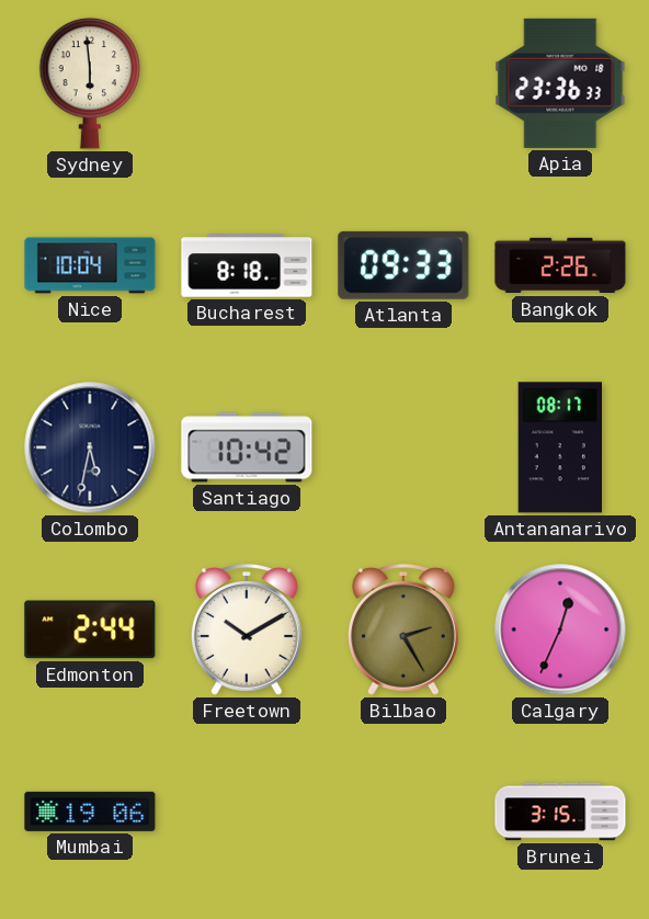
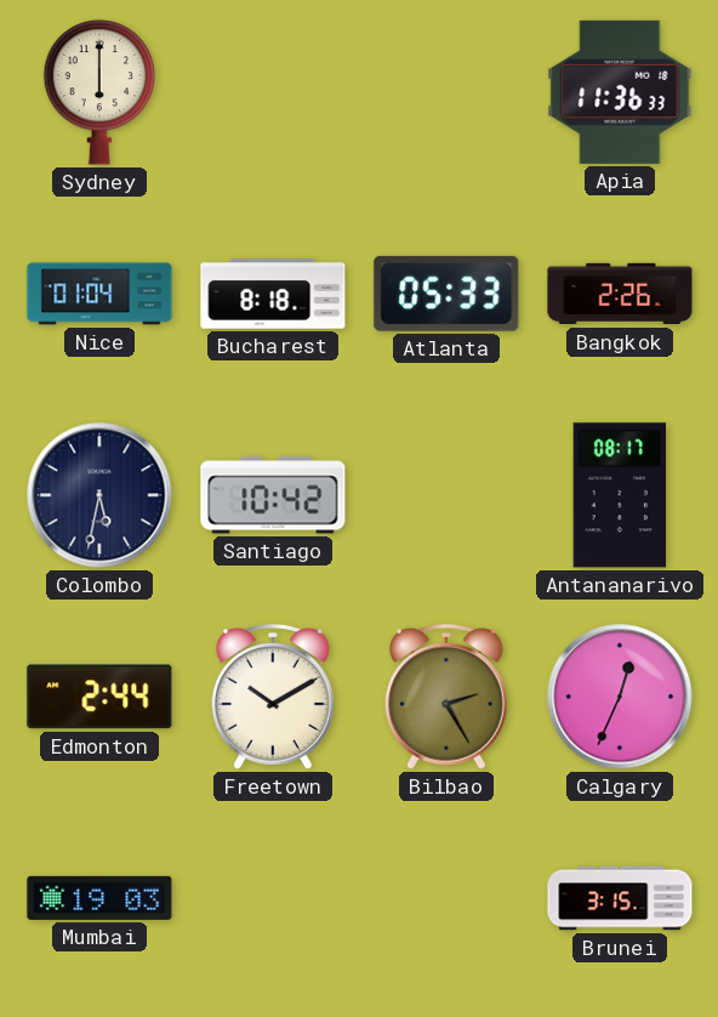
Sydney: 5:59 -> 6:00 (99, 92)
Apia: 23:36 -> 11:36 (620, 92)
Nice: 10:04 -> 01:04 (99, 294)
Atlanta: 09:33 -> 05:33 (446, 294)
Mumbai: 19:06 -> 19:03 (99, 898)
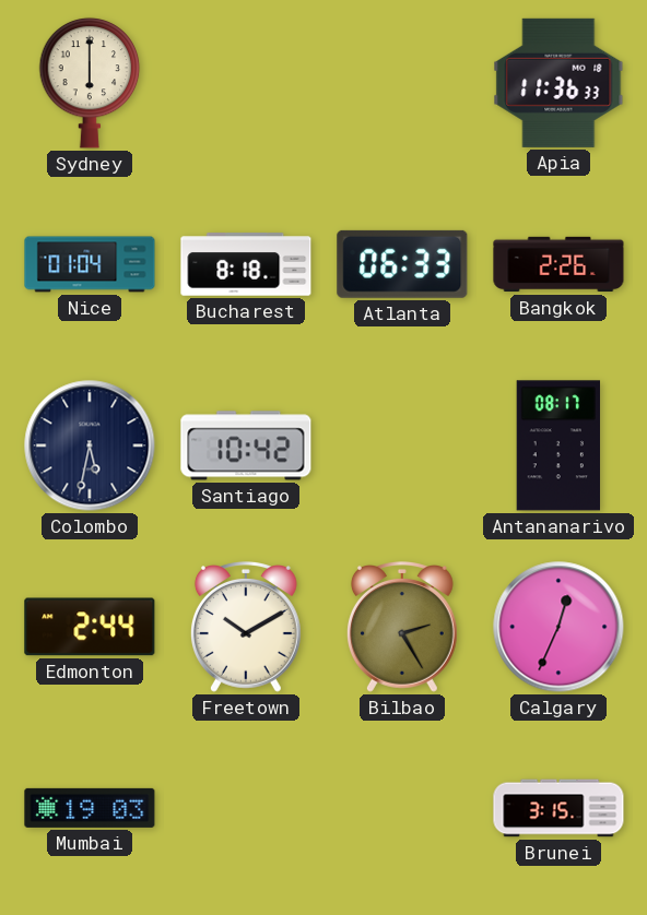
Atlanta: 05:33 -> 06:33 (402, 264)
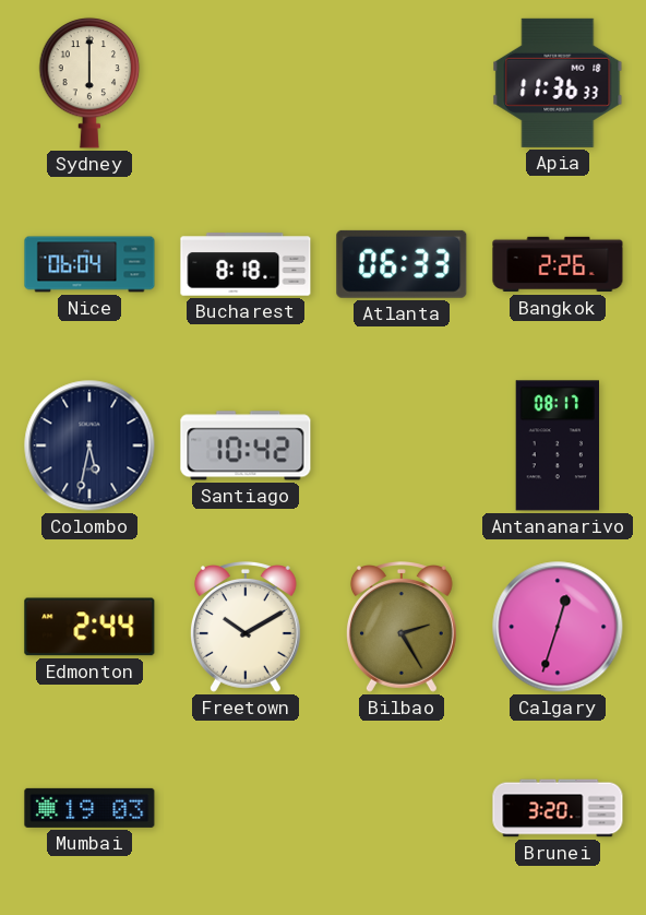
Nice: 01:04 -> 06:04 (89, 264)
Calgary: 12:34 -> 12:33 (558, 627)
Brunei: 3:15 -> 3:20 (558, 808)
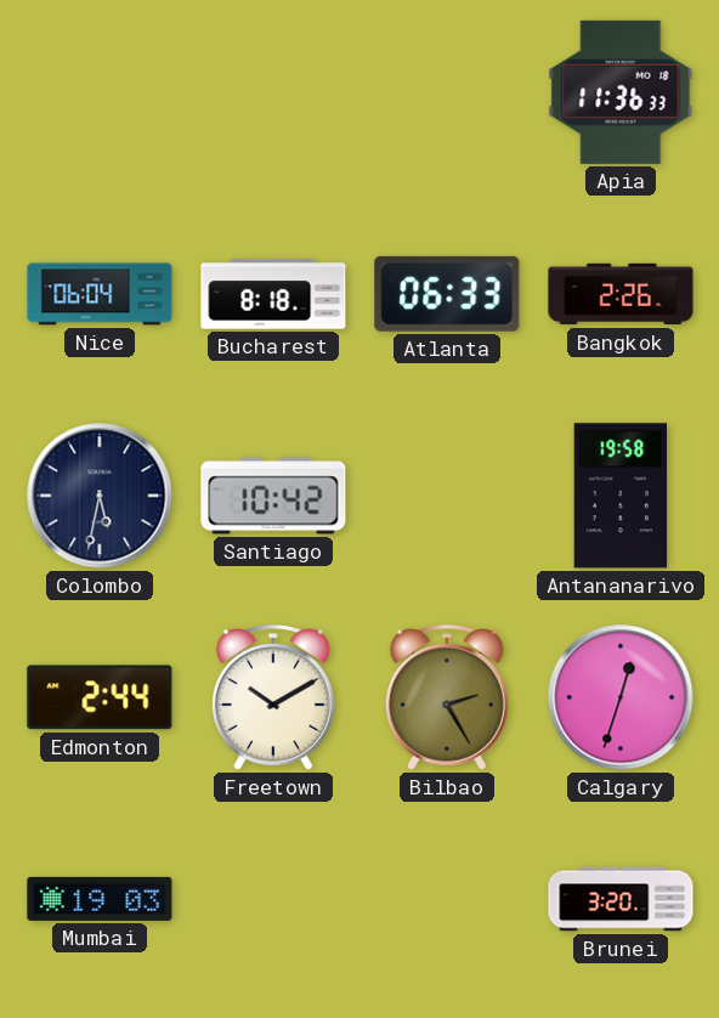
Sydney: 6:00 -> none (89, 83)
Antananarivo: 08:17 -> 19:58 (619, 496)
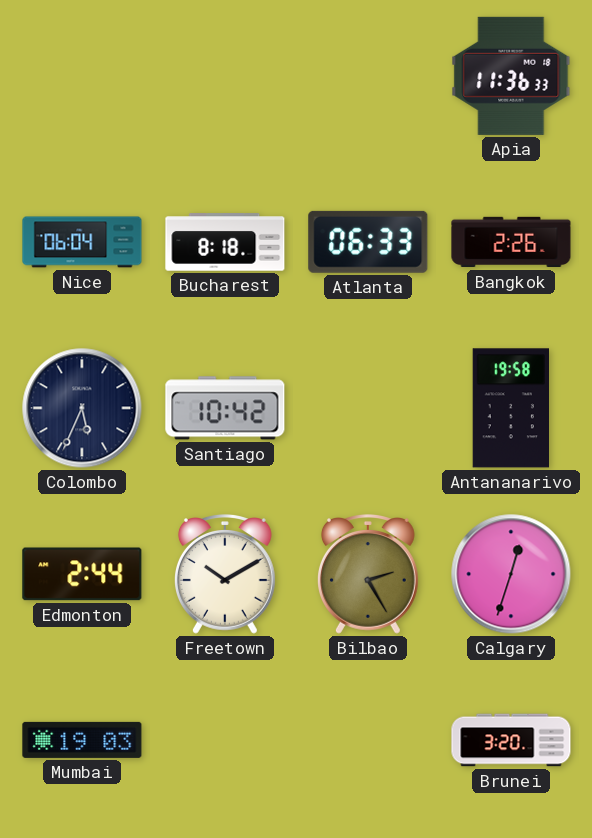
Colombo: 5:32 -> 5:34 (82, 408)
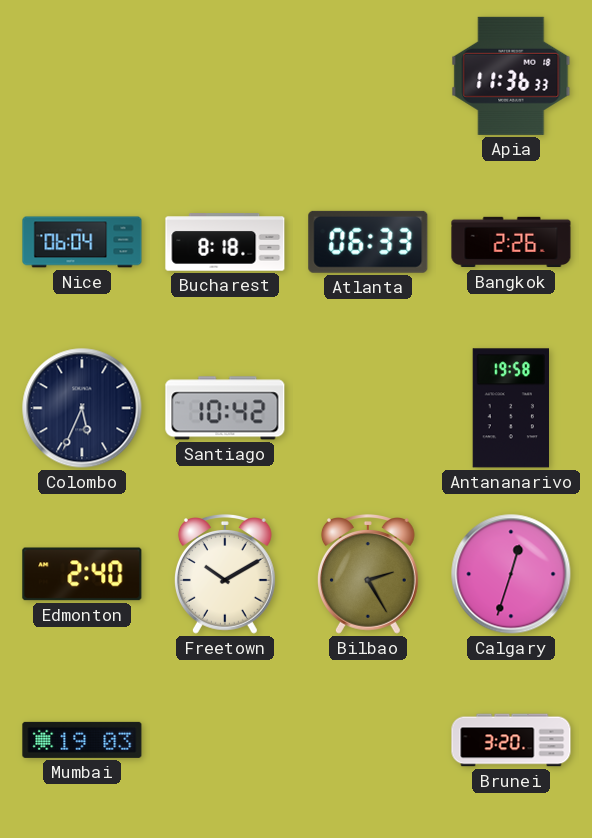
Edmonton: 2:44 -> 2:40 (82, 574)
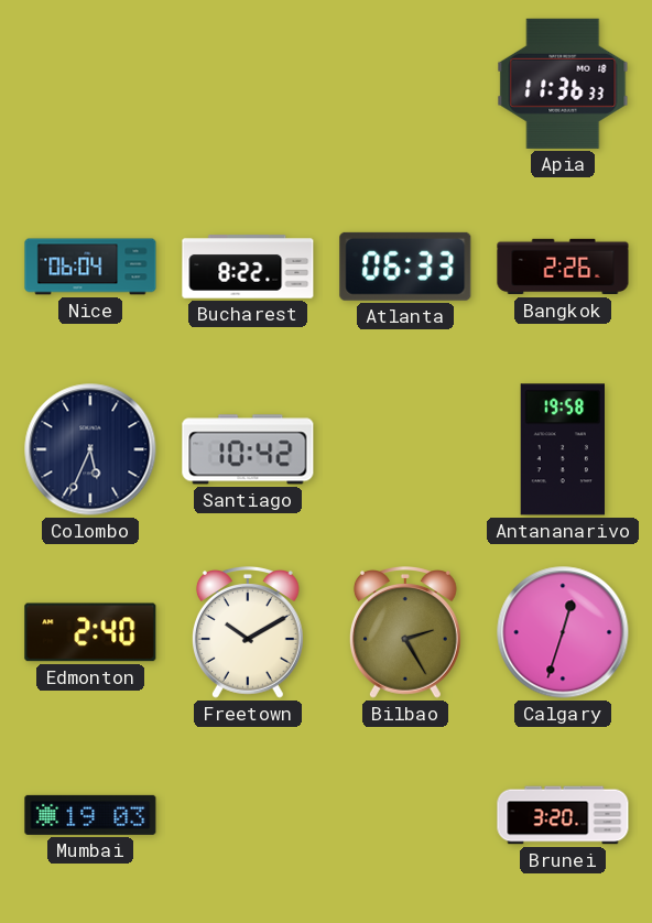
Bucharest: 8:18 -> 8:22 (248, 267)
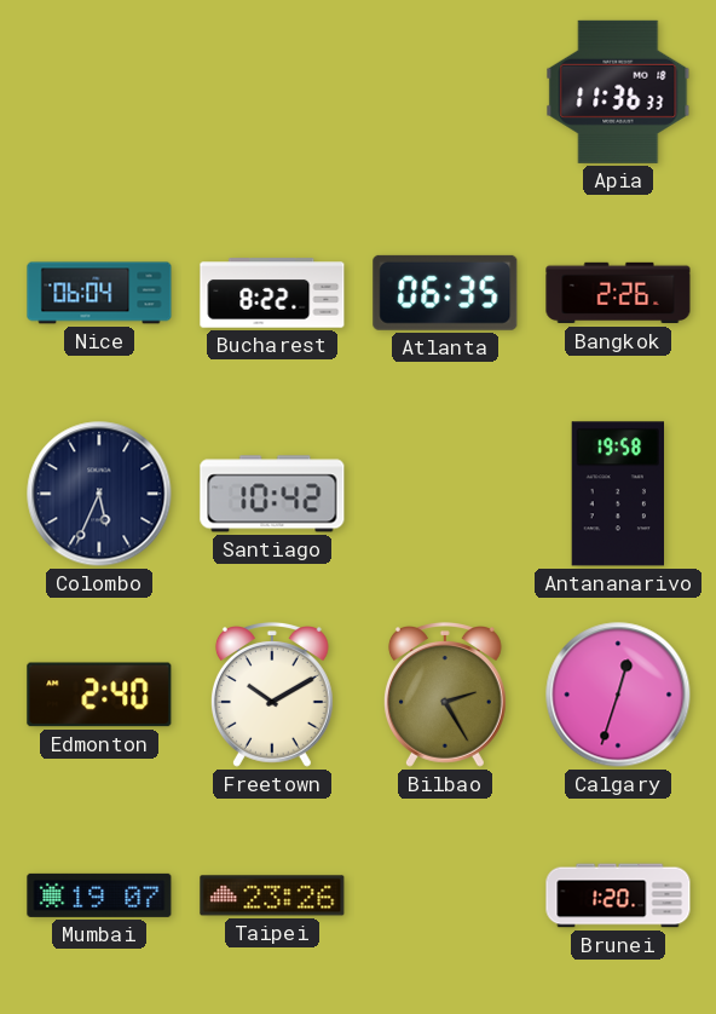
Atlanta: 06:33 -> 06:35 (445, 293)
Mumbai: 19:03 -> 19:07 (99, 895)
Taipei: none -> 23:26 (272, 895)
Brunei: 3:20 -> 1:20 (618, 895)
